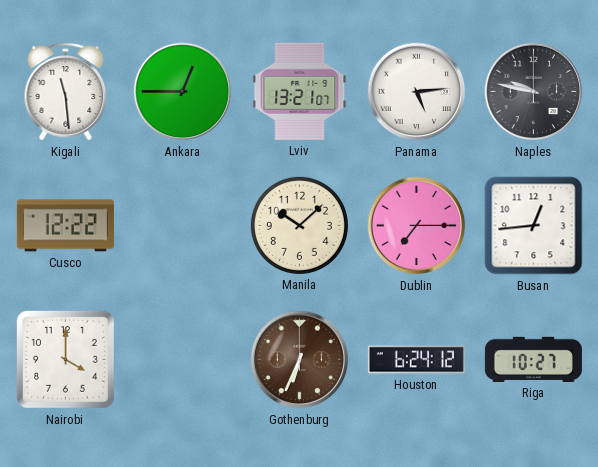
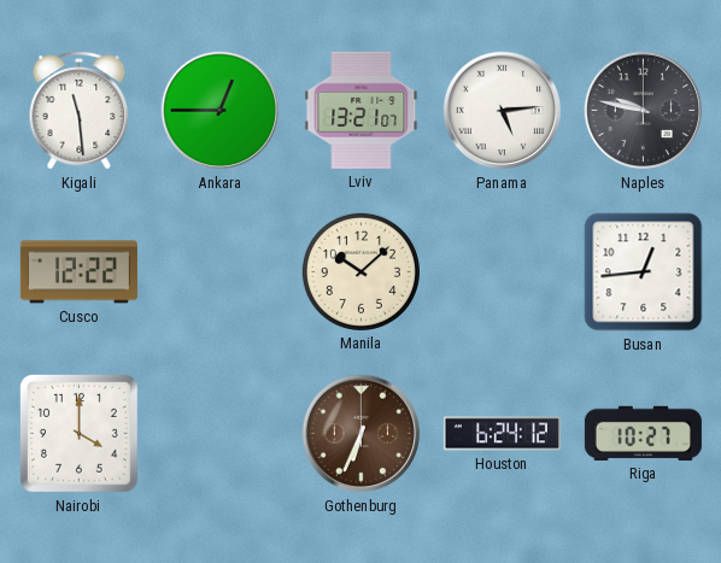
Dublin: 7:15 -> none (417, 226)
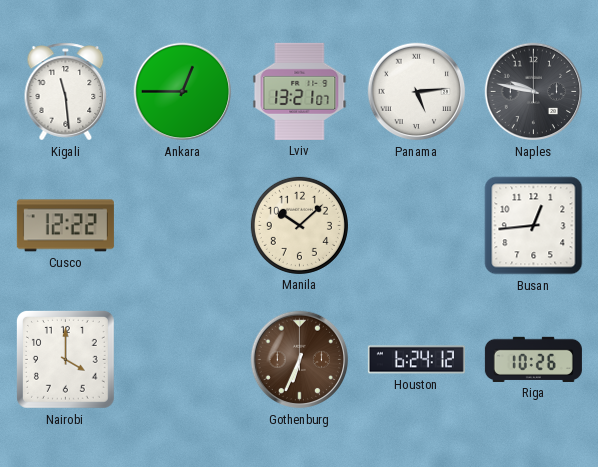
Riga: 10:27 -> 10:26 (533, 359)
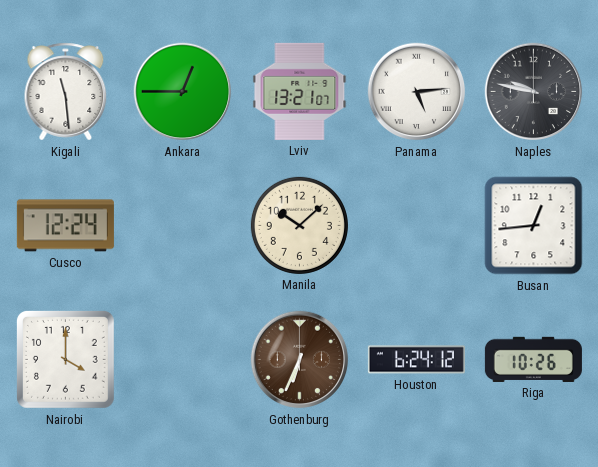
Cusco: 12:22 -> 12:24 (65, 226)
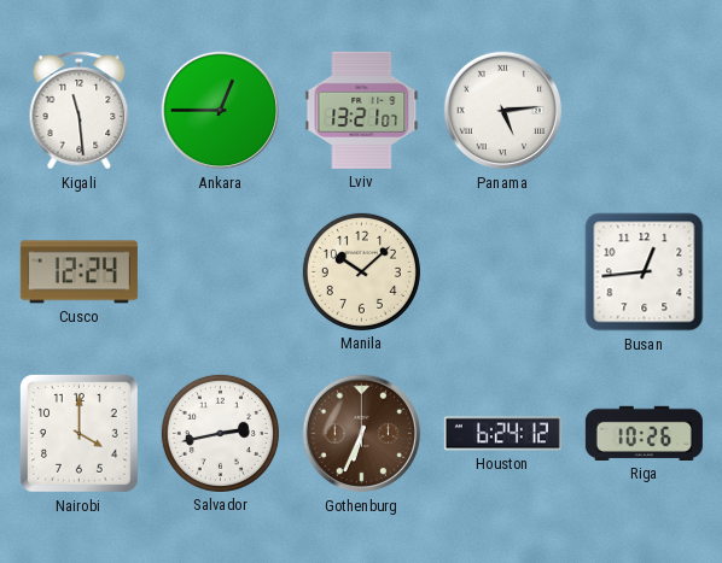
Naples: 9:47 -> none (534, 92)
Salvador: none -> 2:43 (220, 433)
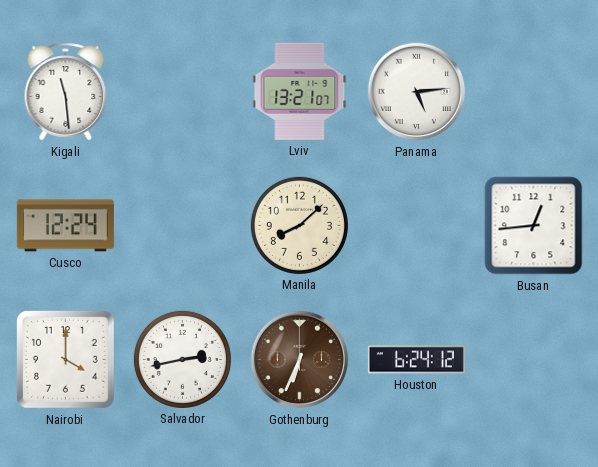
Ankara: 12:45 -> none (221, 111)
Manila: 10:08 -> 8:08 (299, 225)
Riga: 10:26 -> none (644, 433)
